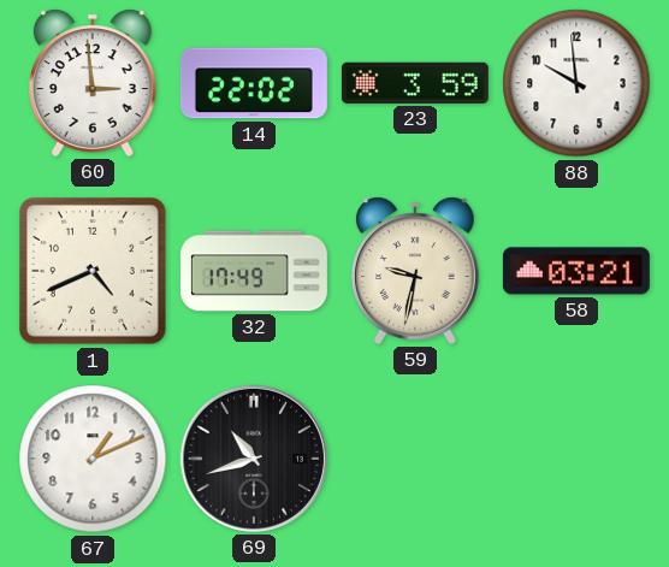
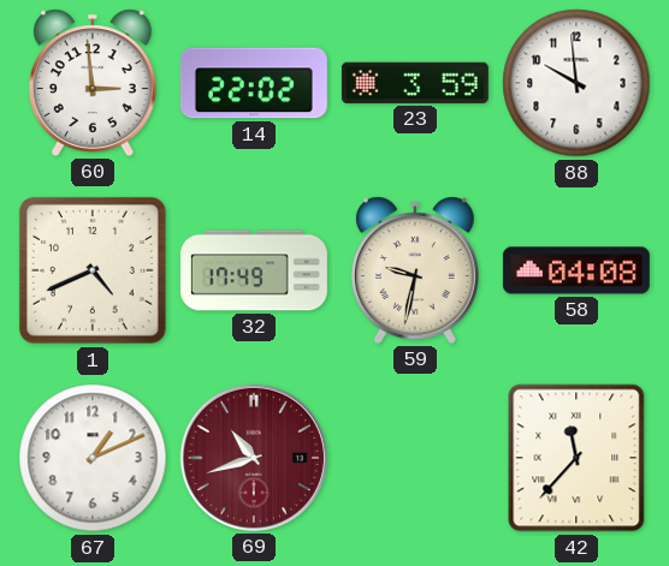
58: 03:21 -> 04:08 (576, 270)
69 dial: black -> burgundy (254, 458)
42: none -> 11:37 (576, 458)
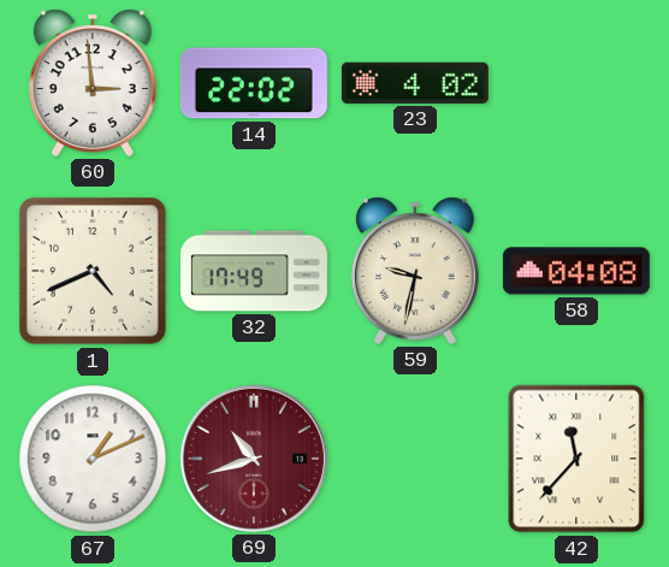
23: 3:59 -> 4:02 (415, 83)
88: 9:59 -> none (576, 83)
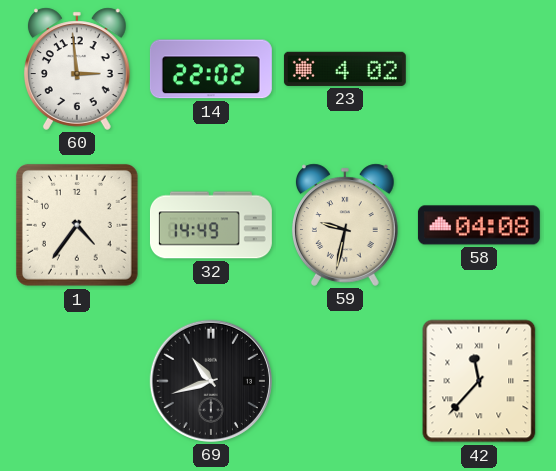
1: 4:41 -> 4:36 (77, 225)
32: 17:49 -> 14:49 (211, 225)
67: 1:11 -> none (93, 459)
69 dial: burgundy -> black (211, 381)
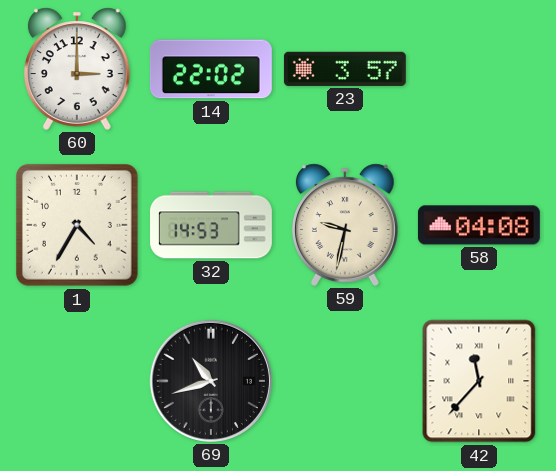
60: 2:59 -> 3:00 (77, 69)
23: 4:02 -> 3:57 (345, 69)
1: 4:36 -> 4:35 (77, 225)
32: 14:49 -> 14:53 (211, 225)
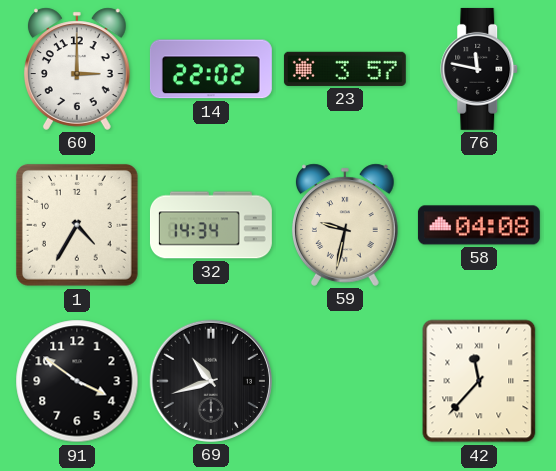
76: none -> 11:47 (480, 69)
32: 14:53 -> 14:34 (211, 225)
91: none -> 3:51 (77, 381)
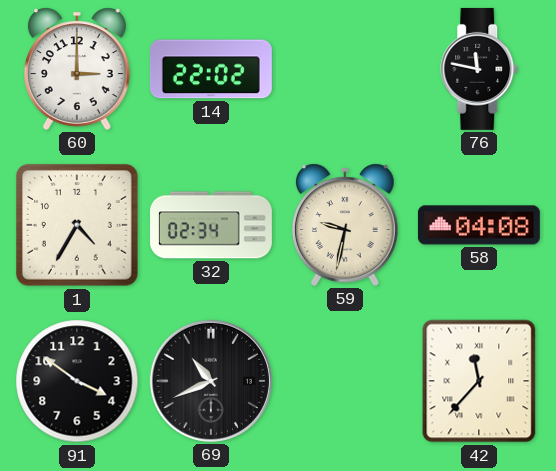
23: 3:57 -> none (345, 69)
32: 14:34 -> 02:34 (211, 225)
69: 10:42 -> 10:41 (211, 381)
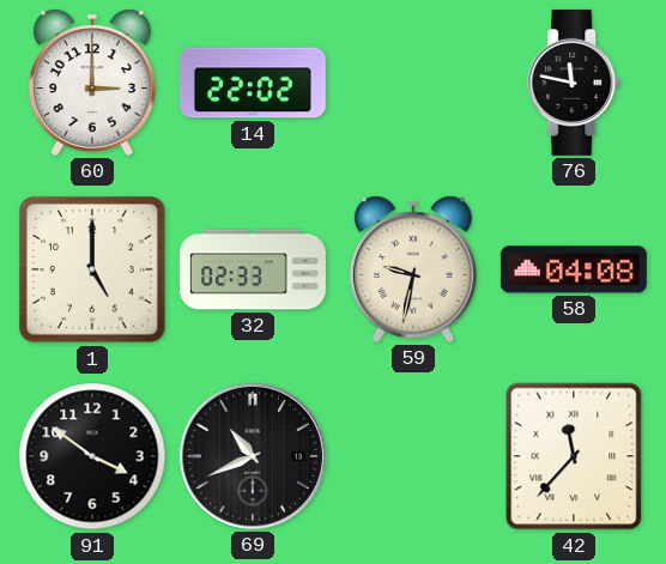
1: 4:35 -> 5:00 (92, 269)
32: 02:34 -> 02:33 (253, 269)
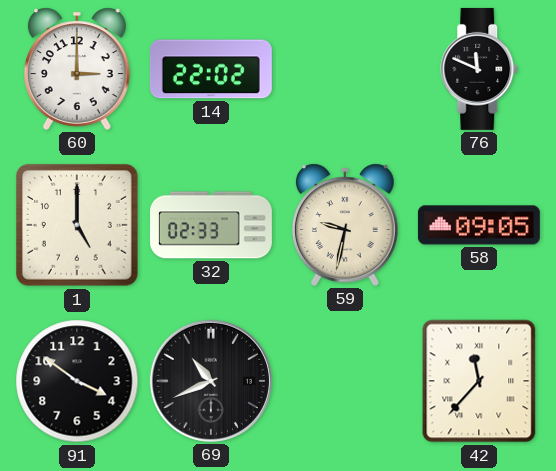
76: 11:47 -> 11:49 (480, 69)
58: 04:08 -> 09:05 (479, 225)
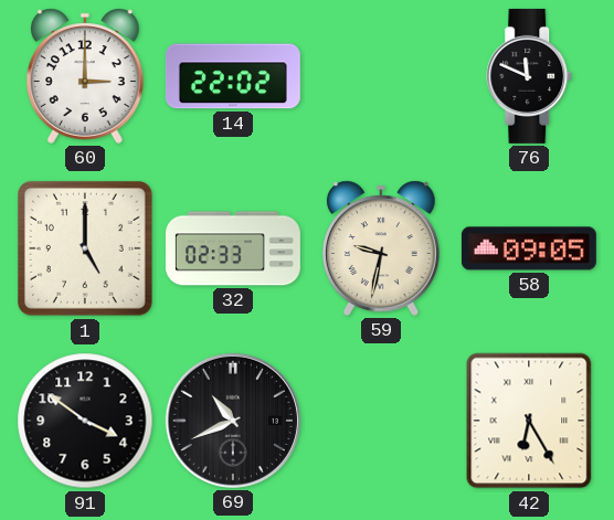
42: 11:37 -> 6:25 (529, 421)
